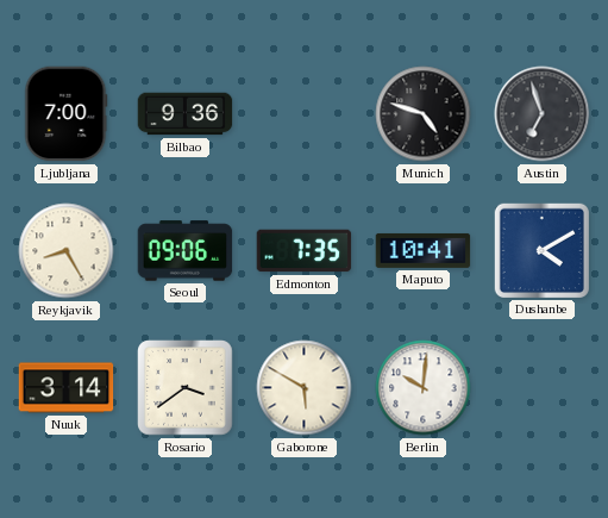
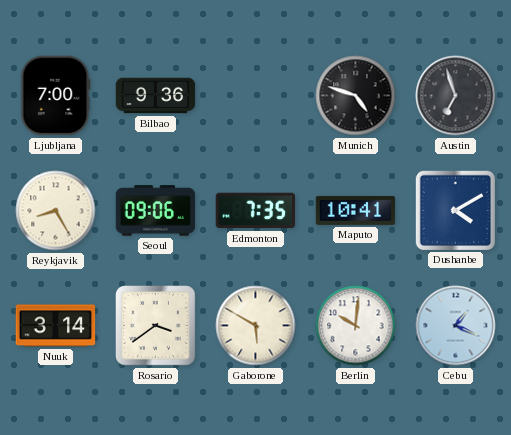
Cebu: none -> 1:19 (456, 326)
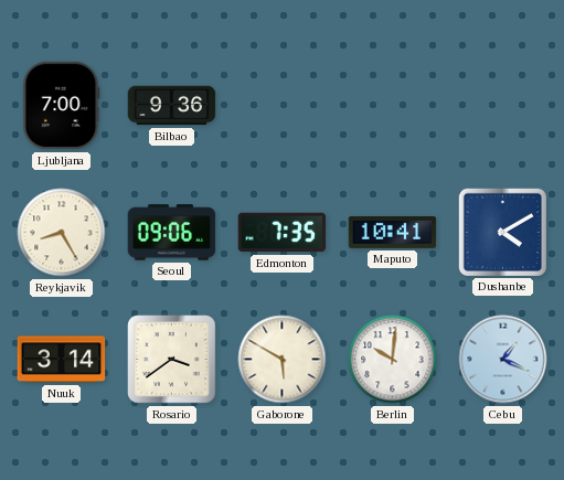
Munich: 4:48 -> none (356, 96)
Austin: 6:57 -> none (456, 96)
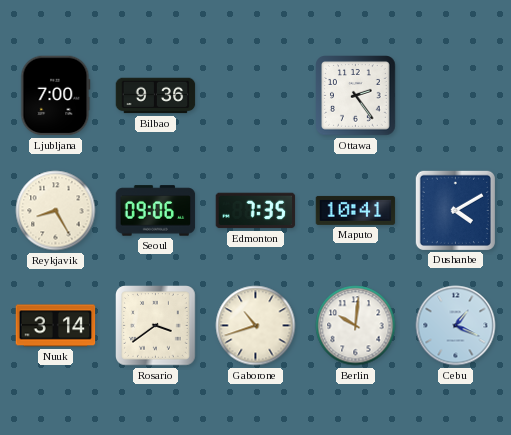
Ottawa: none -> 2:24 (356, 96)
Gaborone: 5:50 -> 10:42 (256, 326)
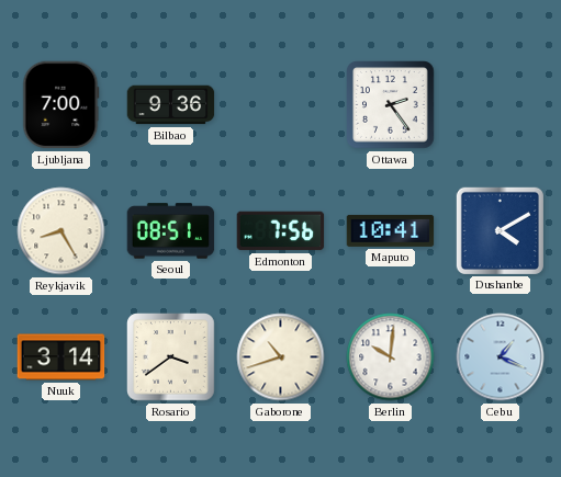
Seoul: 09:06 -> 08:51 (171, 231)
Edmonton: 7:35 -> 7:56 (281, 231)
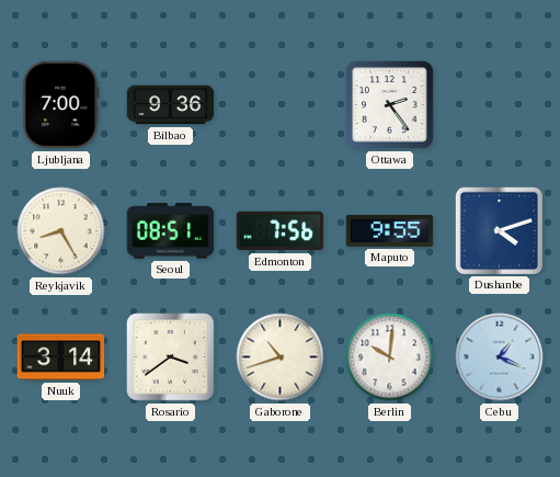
Maputo: 10:41 -> 9:55 (390, 230)
Dushanbe: 4:10 -> 4:12 (499, 230)
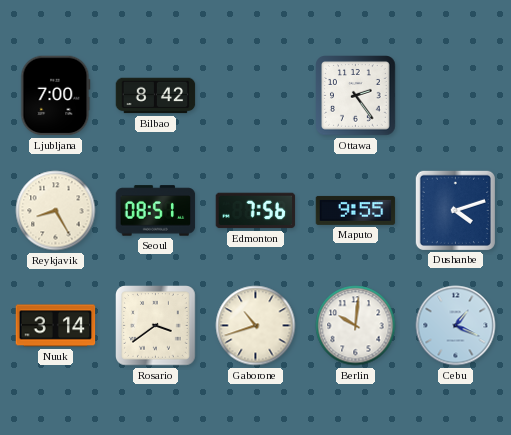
Bilbao: 9:36 -> 8:42 (156, 96)
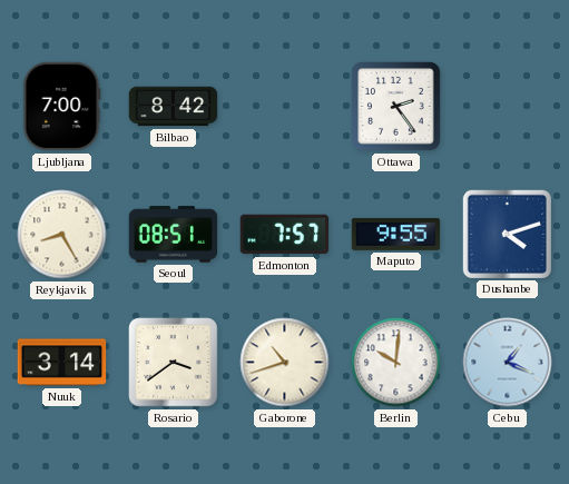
Edmonton: 7:56 -> 7:57 (285, 235)
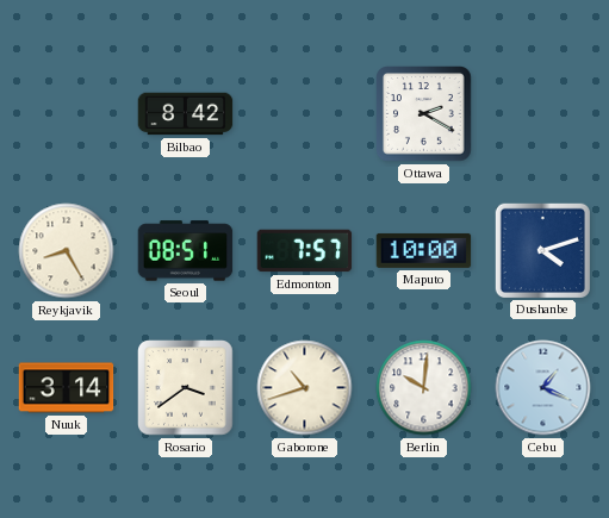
Ljubljana: 7:00 -> none (61, 107)
Ottawa: 2:24 -> 2:20 (424, 114)
Maputo: 9:55 -> 10:00 (424, 250)
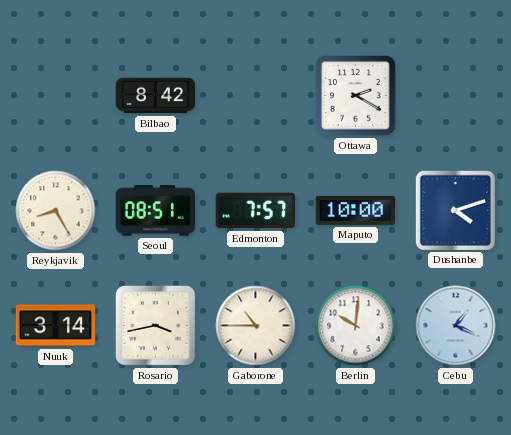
Rosario: 3:39 -> 3:43 (156, 326)
Gaborone: 10:42 -> 10:45 (256, 326)
